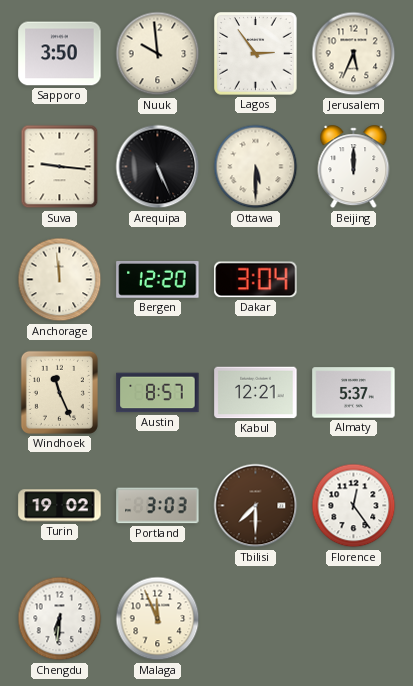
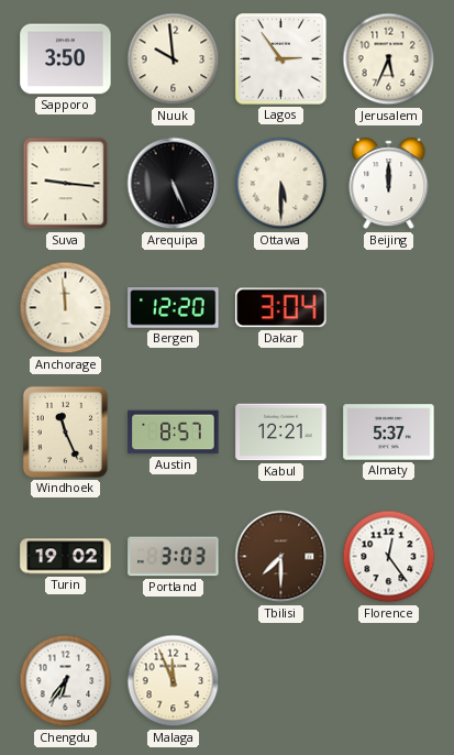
Chengdu: 6:31 -> 6:36 (66, 681)
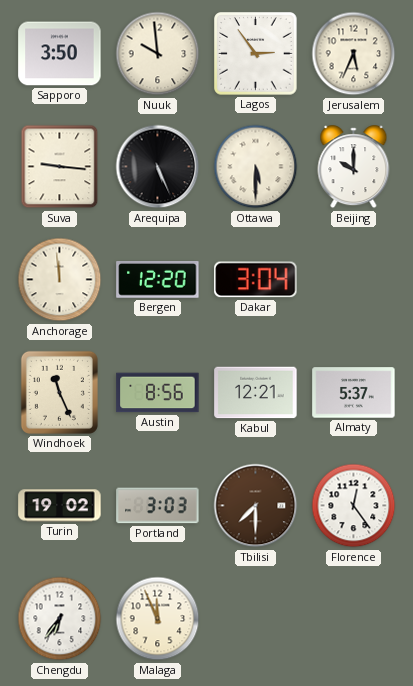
Beijing: 12:00 -> 10:00 (354, 167)
Austin: 8:57 -> 8:56 (158, 393)
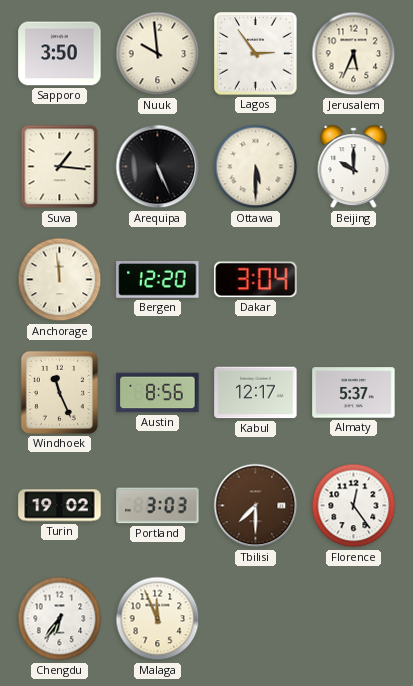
Suva: 9:16 -> 1:16 (60, 167)
Kabul: 12:21 -> 12:17 (256, 393)
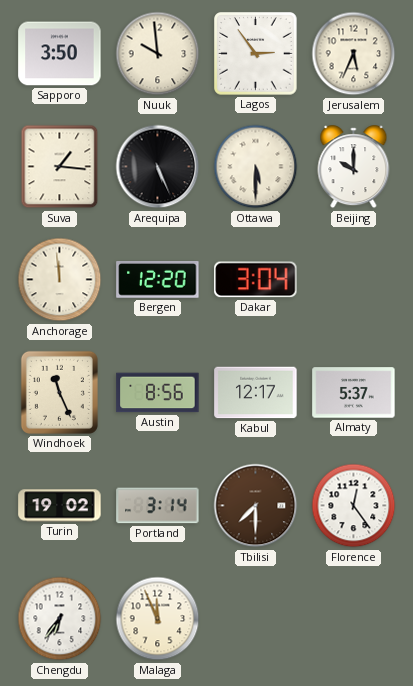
Portland: 3:03 -> 3:14 (158, 506)
